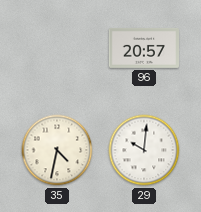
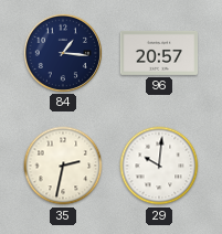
84: none -> 1:16 (62, 52)
35: 4:32 -> 2:32 (63, 166)
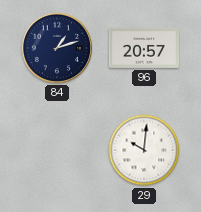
84: 1:16 -> 1:12 (56, 47)
35: 2:32 -> none (63, 166)
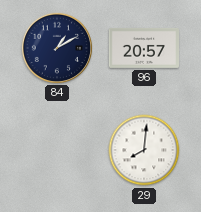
84: 1:12 -> 1:10 (56, 47)
29: 10:01 -> 8:01 (144, 150)
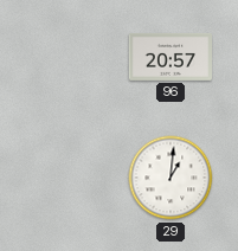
84: 1:10 -> none (56, 47)
29: 8:01 -> 1:01 (171, 178)
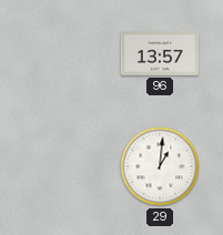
96: 20:57 -> 13:57 (160, 53)
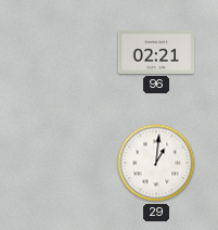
96: 13:57 -> 02:21 (156, 52)
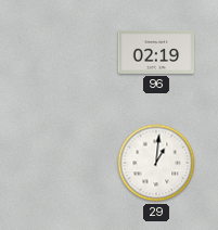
96: 02:21 -> 02:19 (156, 52)
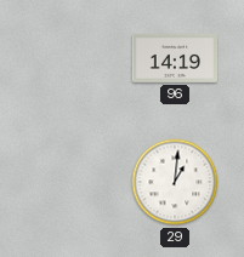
96: 02:19 -> 14:19 (175, 58)
